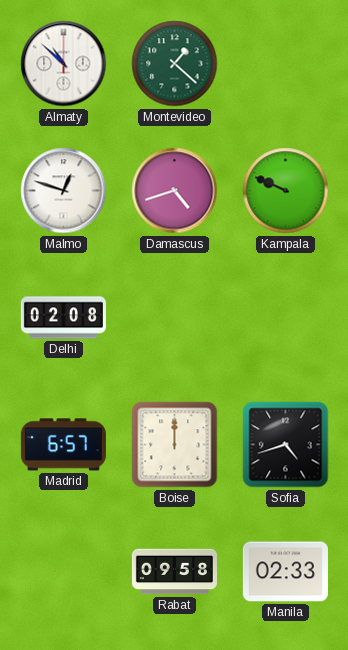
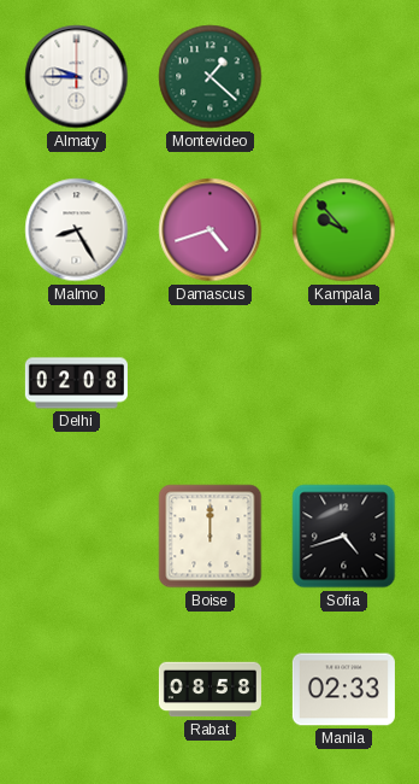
Almaty: 10:52 -> 9:45 (77, 77)
Malmo: 12:48 -> 8:25 (77, 230)
Kampala: 9:49 -> 9:53 (344, 230)
Madrid: 6:57 -> none (63, 445)
Rabat: 09:58 -> 08:58 (209, 690)
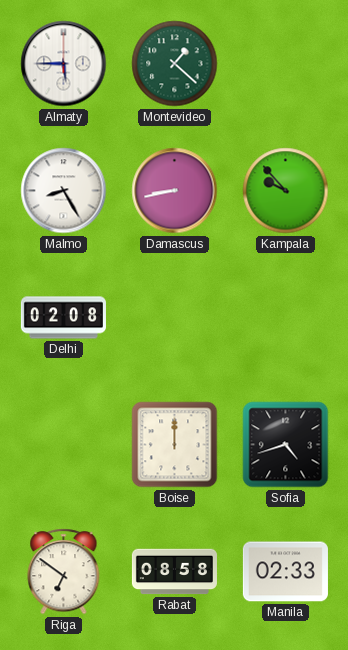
Almaty: 9:45 -> 5:45 (64, 64)
Damascus: 4:42 -> 8:43 (175, 191)
Riga: none -> 6:51 (64, 572)
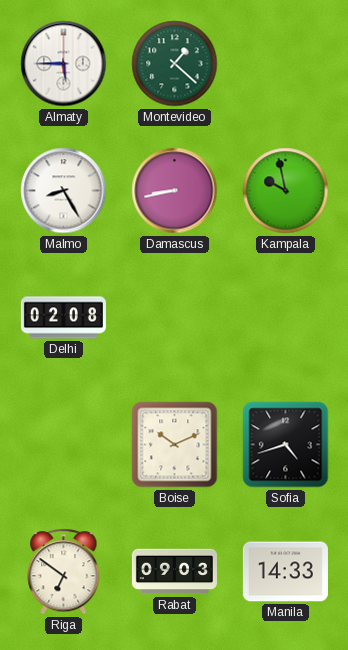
Kampala: 9:53 -> 9:58 (286, 191)
Boise: 12:00 -> 10:11 (175, 445)
Rabat: 08:58 -> 09:03 (174, 572)
Manila: 02:33 -> 14:33 (285, 572)
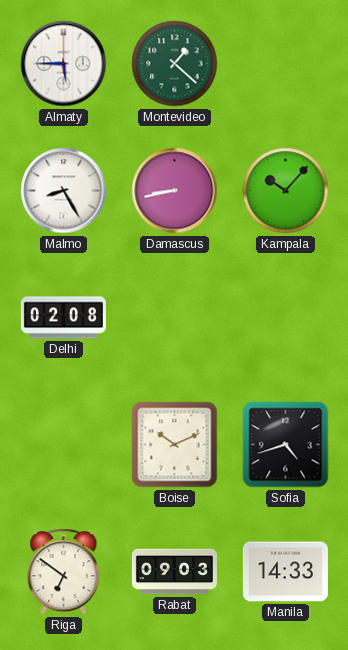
Kampala: 9:58 -> 10:07 (286, 191)
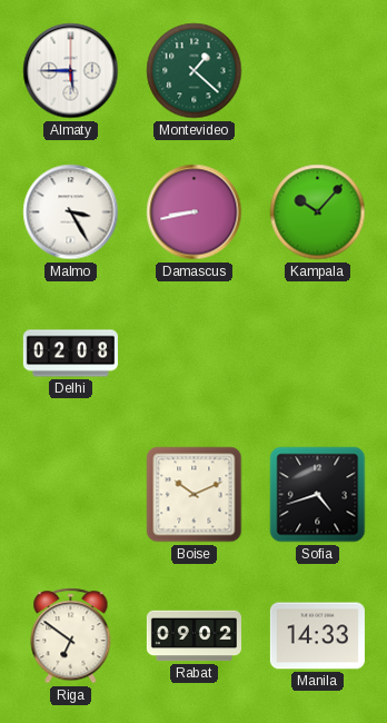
Malmo: 8:25 -> 3:25 (71, 212)
Rabat: 09:03 -> 09:02 (193, 636)
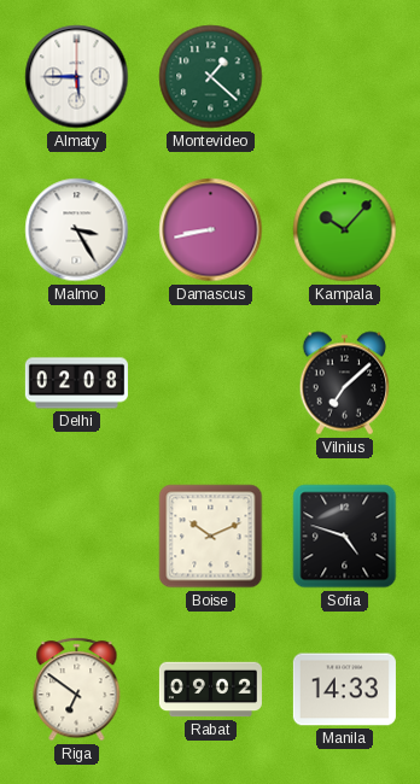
Vilnius: none -> 7:08 (345, 384)
Sofia: 4:42 -> 4:48 (345, 537)
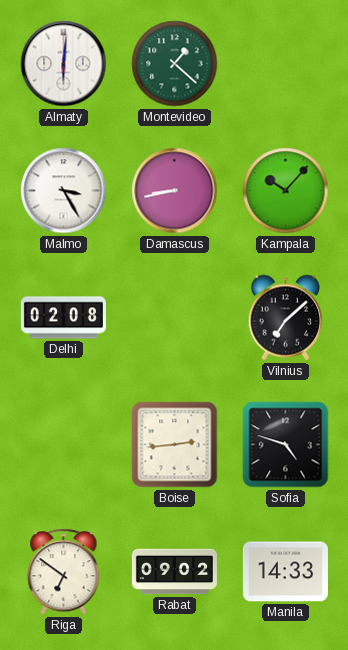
Almaty: 5:45 -> 6:01 (64, 64)
Boise: 10:11 -> 2:44 (175, 445)
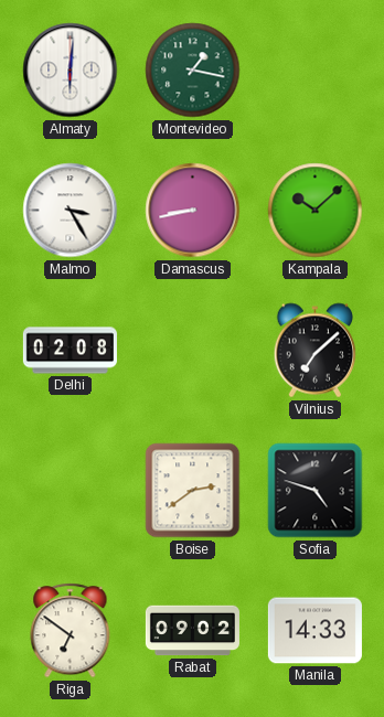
Montevideo: 1:22 -> 1:17 (193, 71)
Kampala: 10:07 -> 10:08 (316, 211)
Boise: 2:44 -> 2:39 (193, 491)
